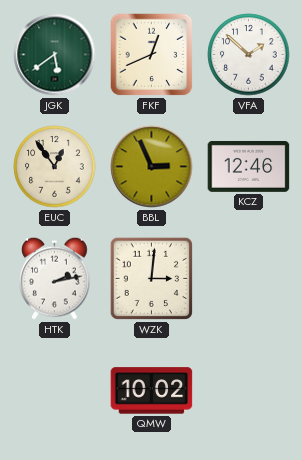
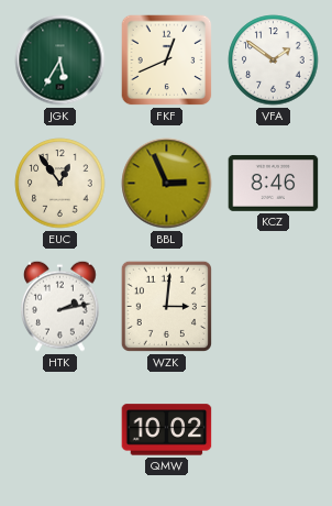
JGK: 5:39 -> 5:35 (60, 61)
VFA: 1:52 -> 1:51 (274, 61)
KCZ: 12:46 -> 8:46 (274, 183)
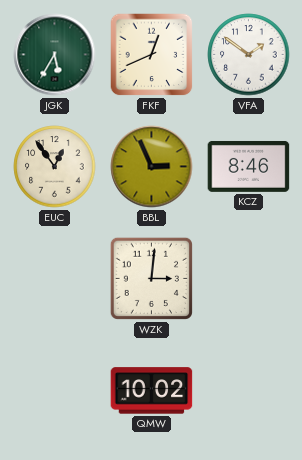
HTK: 2:13 -> none (60, 306)
